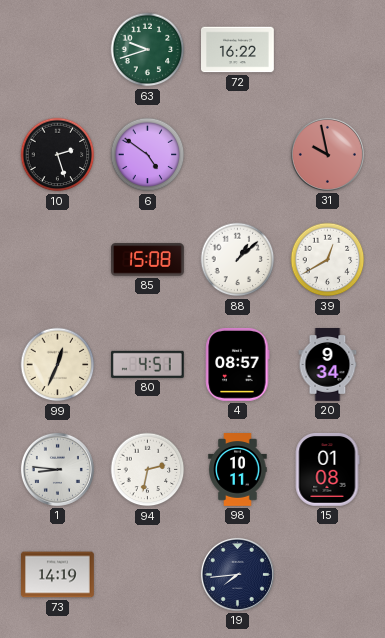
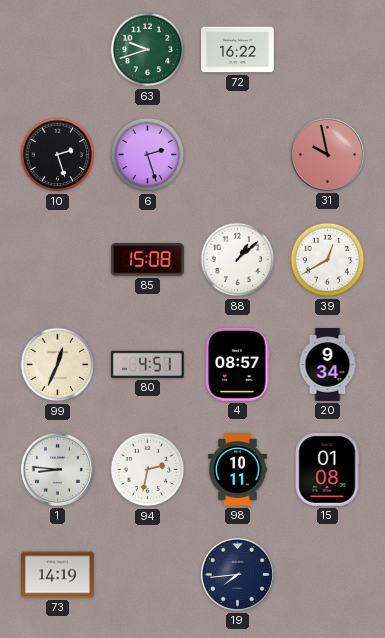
6: 4:51 -> 2:27 (148, 155)
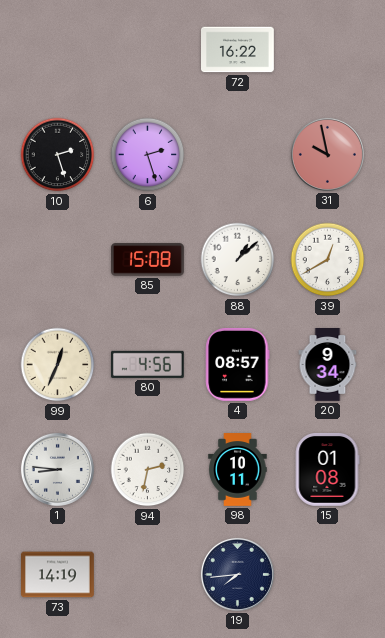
63: 9:42 -> none (148, 50)
80: 4:51 -> 4:56 (147, 364)
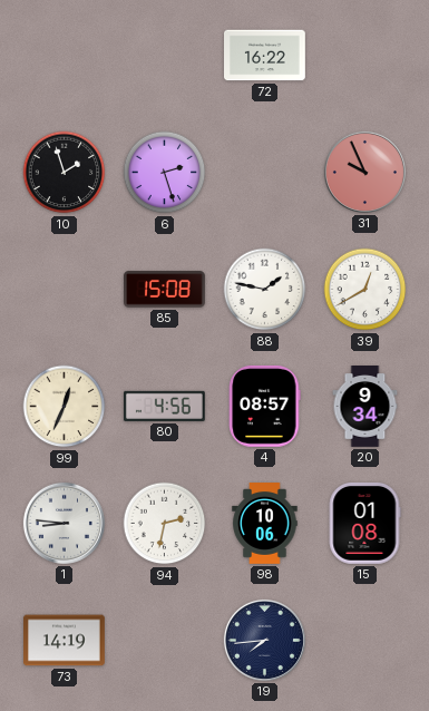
10: 2:27 -> 1:57 (65, 173)
31: 9:58 -> 9:56 (364, 172)
88: 1:08 -> 1:47 (265, 290)
98: 10:11 -> 10:06 (265, 524)
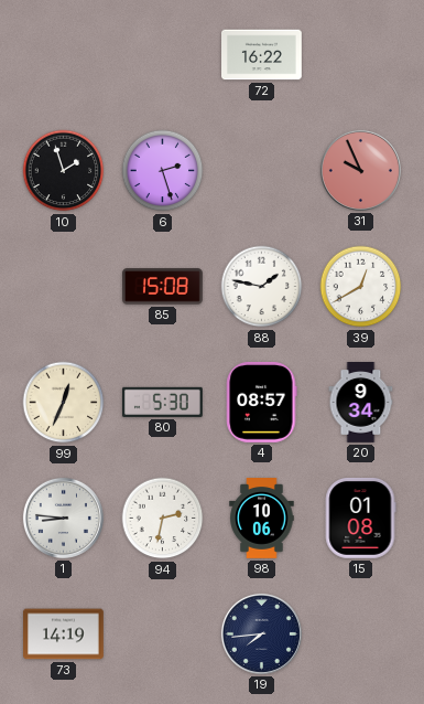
80: 4:56 -> 5:30 (162, 402)
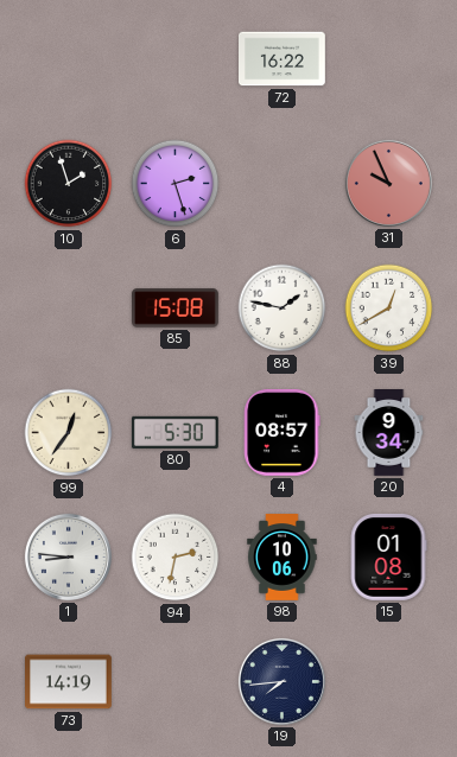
99: 12:34 -> 12:36 (69, 433)
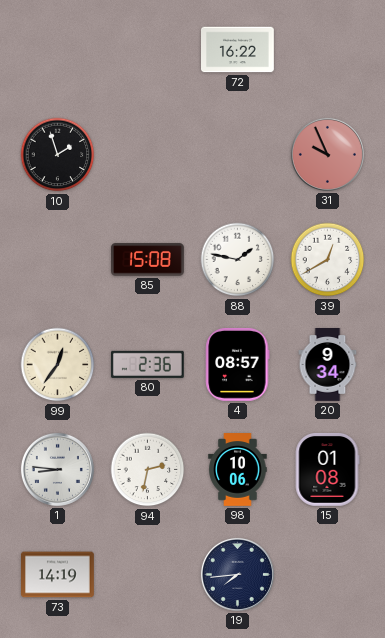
6: 2:27 -> none (176, 184)
80: 5:30 -> 2:36 (147, 364)
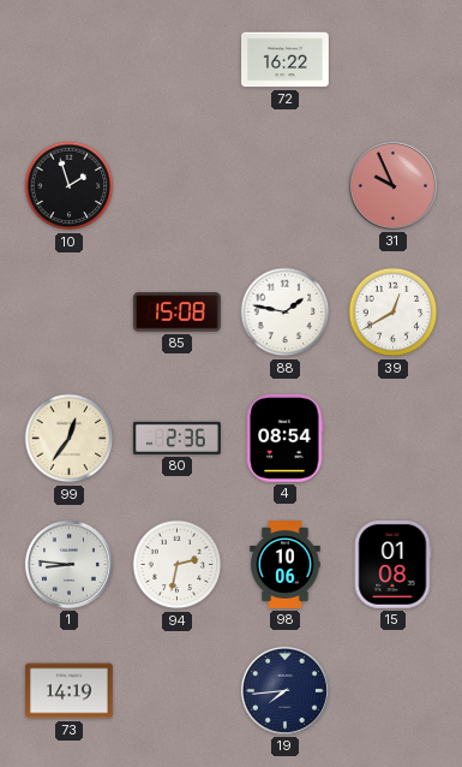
4: 08:57 -> 08:54 (286, 438)
20: 9:34 -> none (328, 365)
